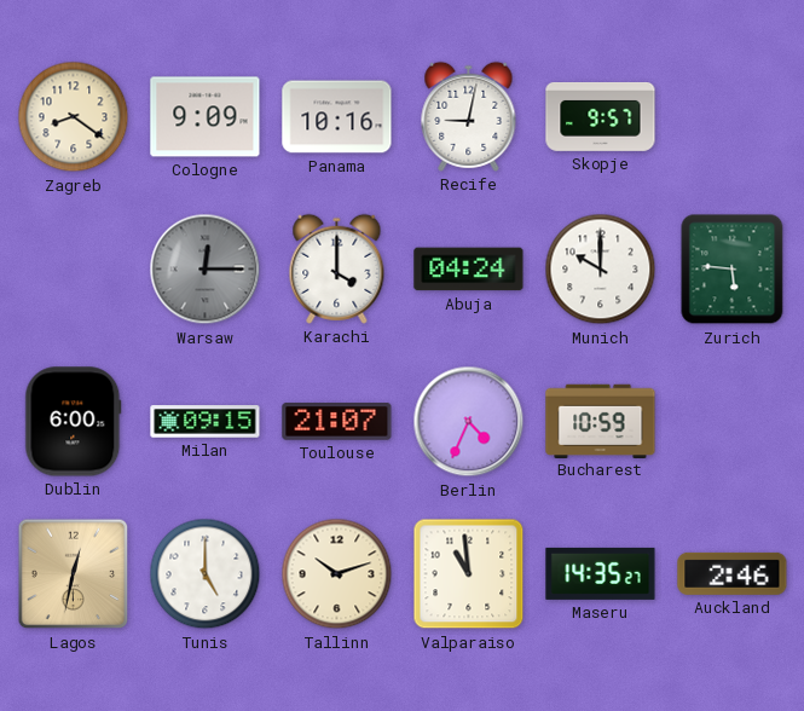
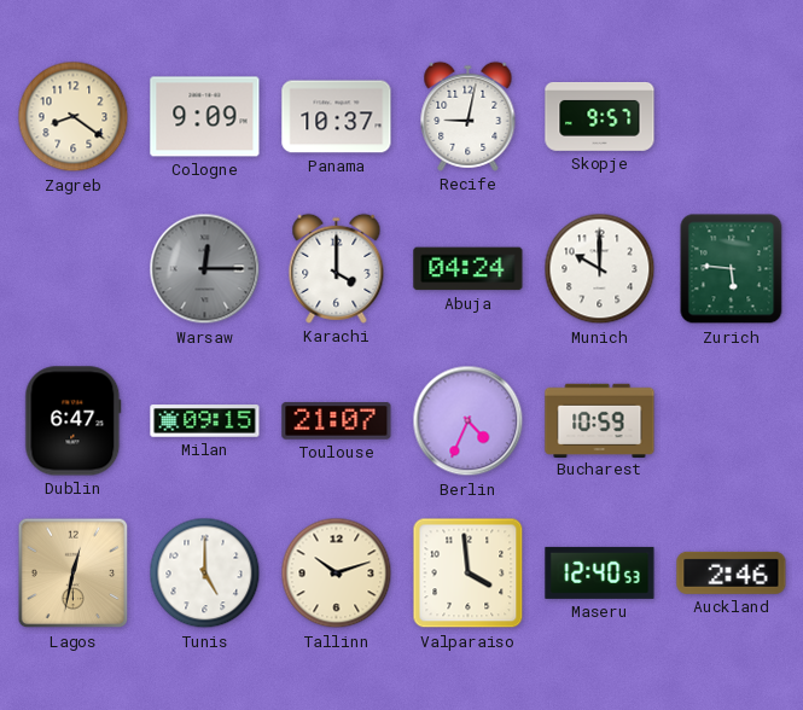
Panama: 10:16 -> 10:37 (337, 117)
Dublin: 6:00 -> 6:47 (74, 421)
Valparaiso: 10:59 -> 3:59 (469, 574)
Maseru: 14:35 -> 12:40 (600, 572)
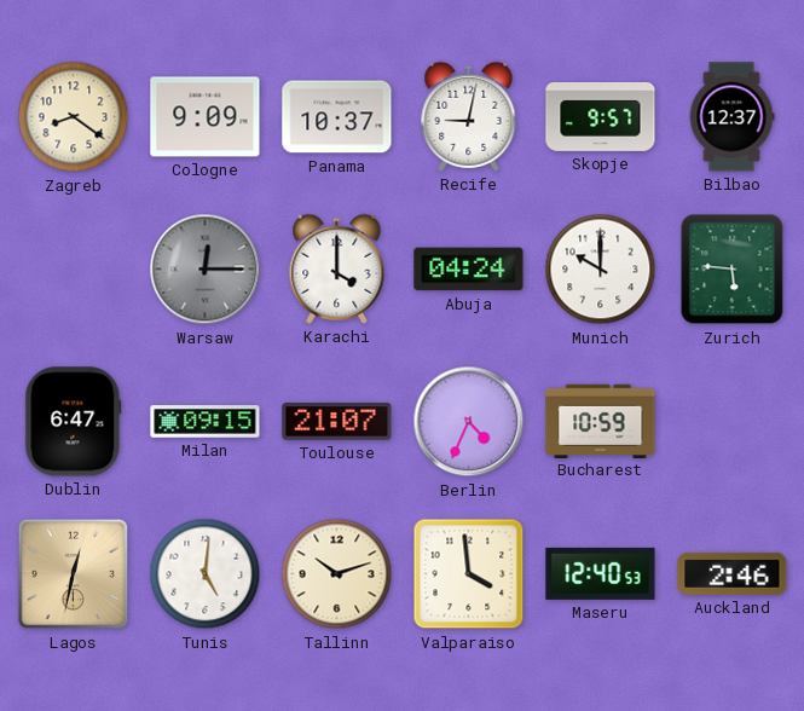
Bilbao: none -> 12:37 (731, 117)
Tunis: 5:00 -> 5:01 (206, 574)
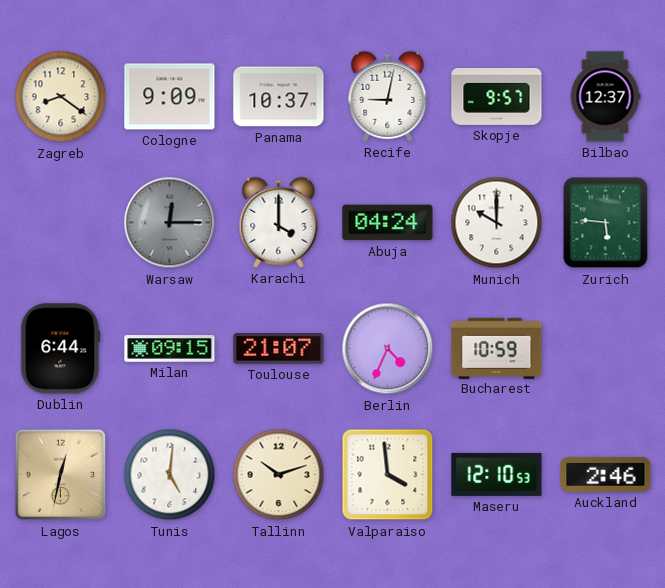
Dublin: 6:47 -> 6:44 (61, 349)
Maseru: 12:40 -> 12:10 (497, 474)
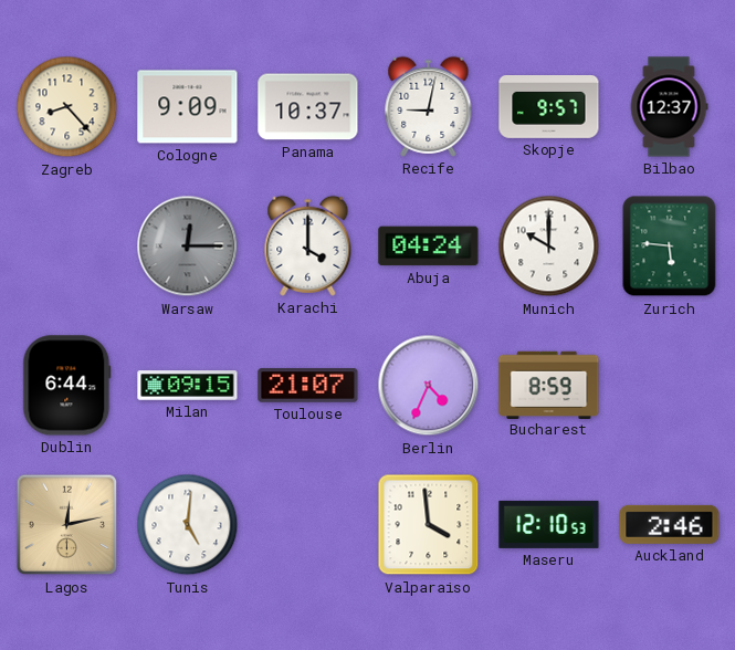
Zagreb: 8:21 -> 8:23 (67, 107)
Bucharest: 10:59 -> 8:59 (549, 385)
Lagos: 12:32 -> 12:13 (67, 525)
Tallinn: 10:12 -> none (279, 475)
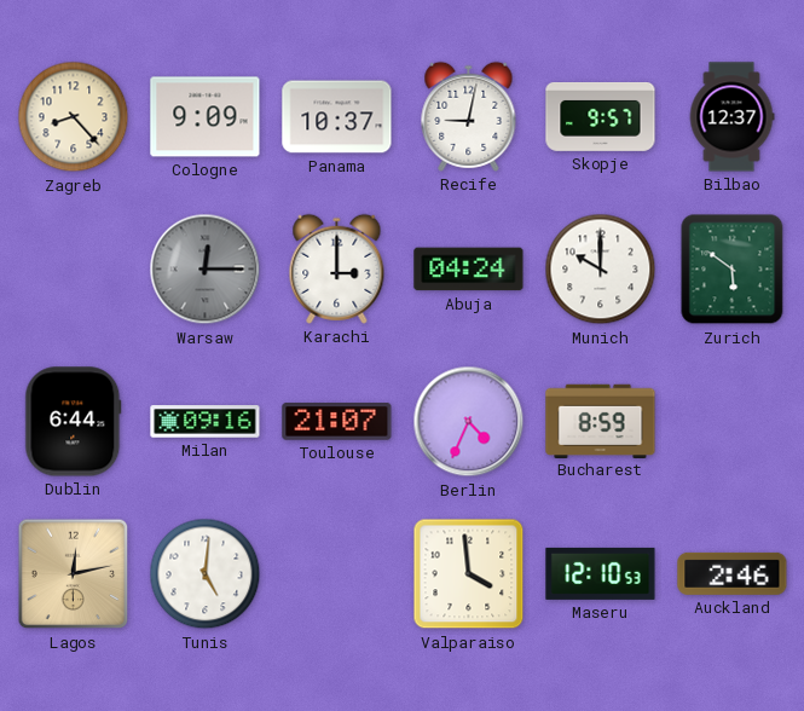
Karachi: 4:00 -> 3:00 (337, 268)
Zurich: 5:46 -> 5:51 (733, 270)
Milan: 09:15 -> 09:16 (206, 422)
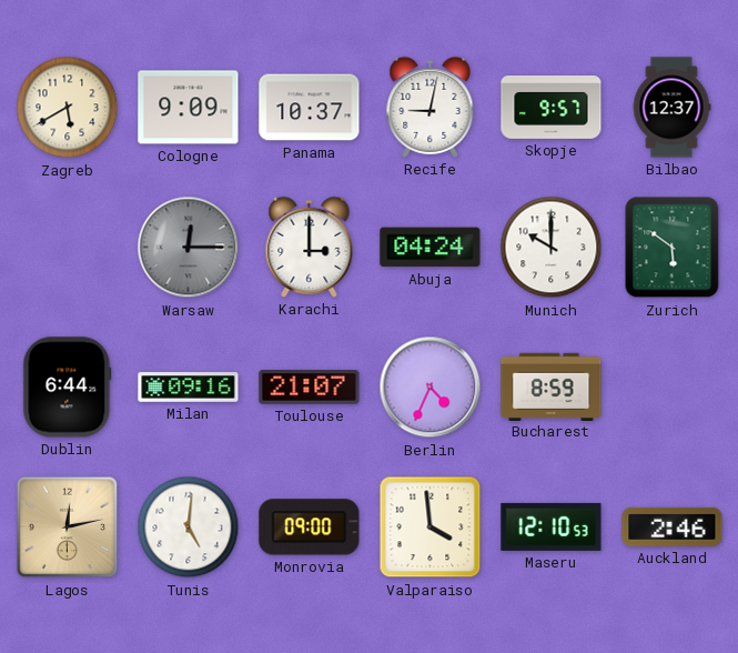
Zagreb: 8:23 -> 5:40 (68, 108)
Monrovia: none -> 09:00 (310, 528)
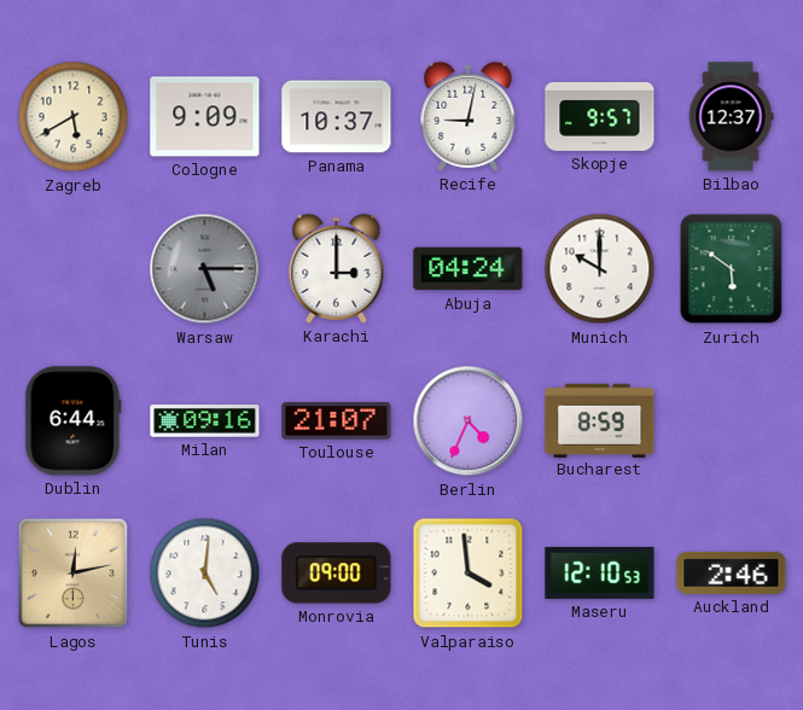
Warsaw: 12:15 -> 5:15 (205, 269)
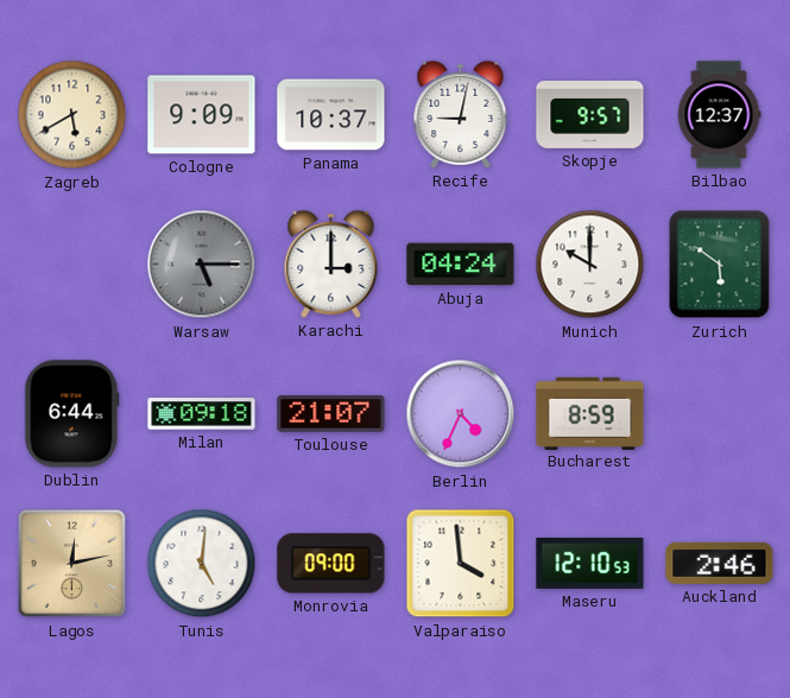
Milan: 09:16 -> 09:18 (202, 414)
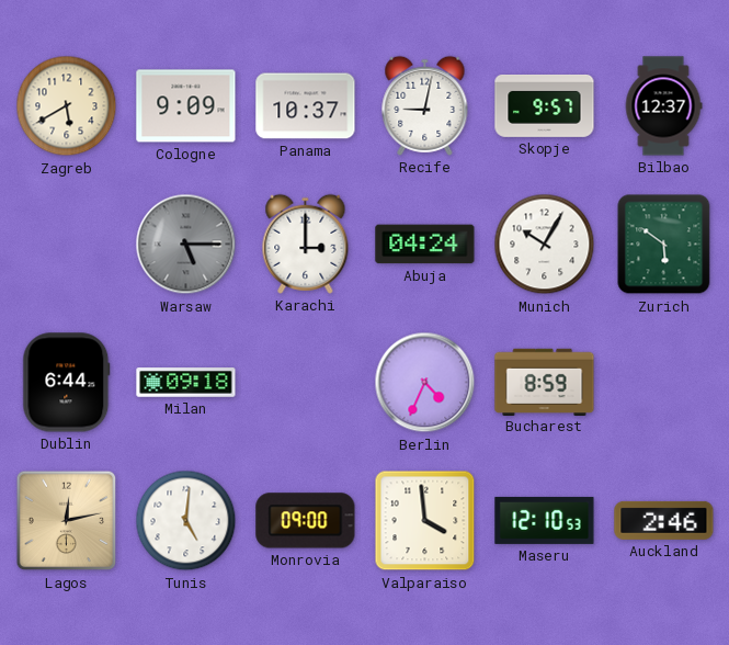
Munich: 10:00 -> 10:05 (545, 245)
Toulouse: 21:07 -> none (331, 414)
